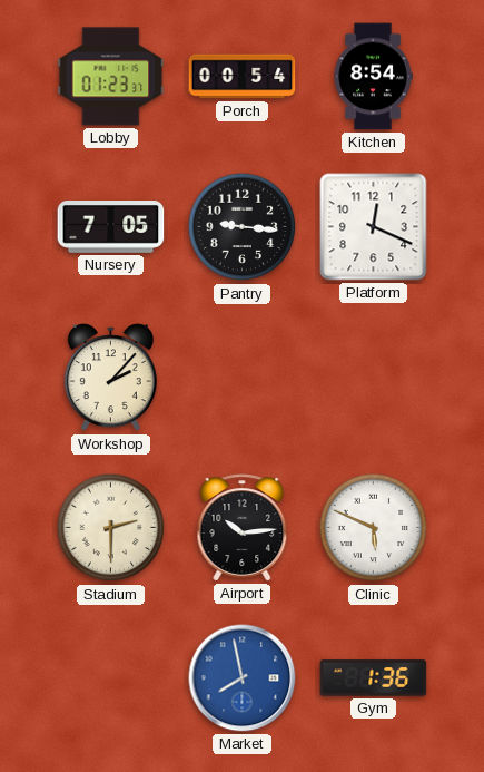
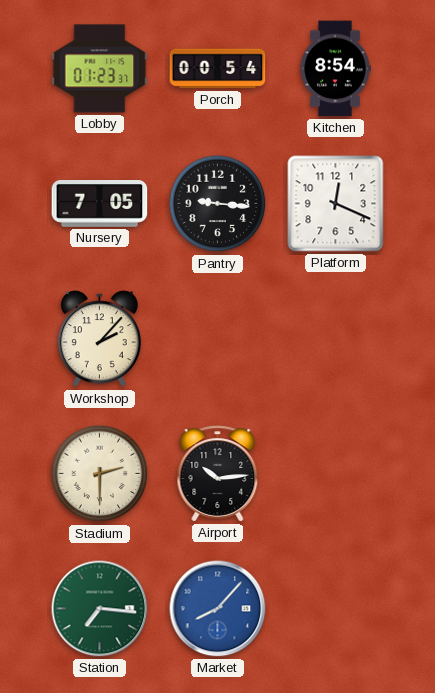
Clinic: 5:49 -> none (374, 528)
Station: none -> 7:16 (100, 609)
Market: 7:58 -> 8:07 (218, 609)
Gym: 1:36 -> none (374, 678)
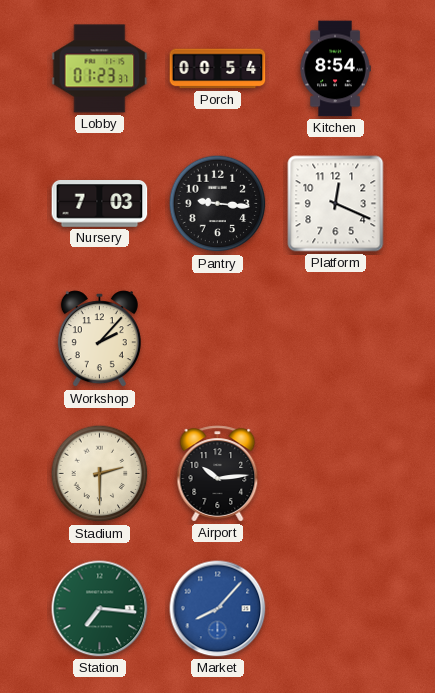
Nursery: 7:05 -> 7:03 (100, 204)
